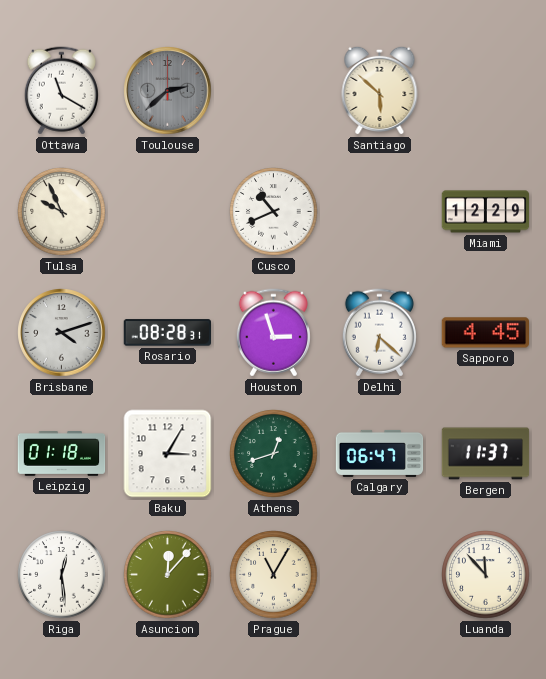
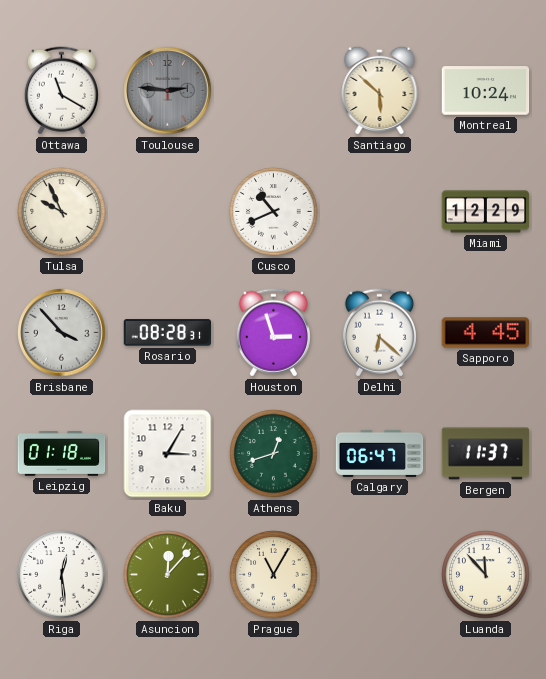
Toulouse: 2:38 -> 2:46 (168, 91)
Montreal: none -> 10:24 (486, 91)
Brisbane: 4:12 -> 3:53 (62, 333)
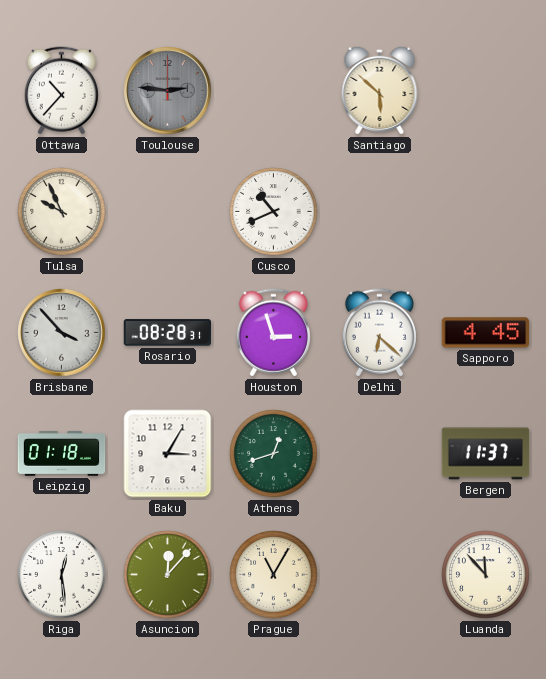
Ottawa: 11:20 -> 10:37 (61, 91)
Montreal: 10:24 -> none (486, 91)
Miami: 12:29 -> none (486, 212)
Calgary: 06:47 -> none (380, 453)
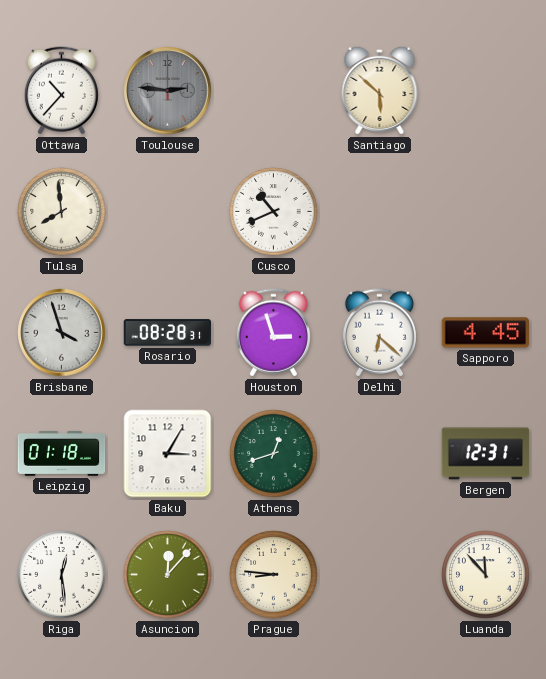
Tulsa: 9:56 -> 7:59 (62, 212)
Brisbane: 3:53 -> 3:57 (62, 333)
Bergen: 11:37 -> 12:31 (486, 454)
Prague: 11:05 -> 8:46 (274, 575)
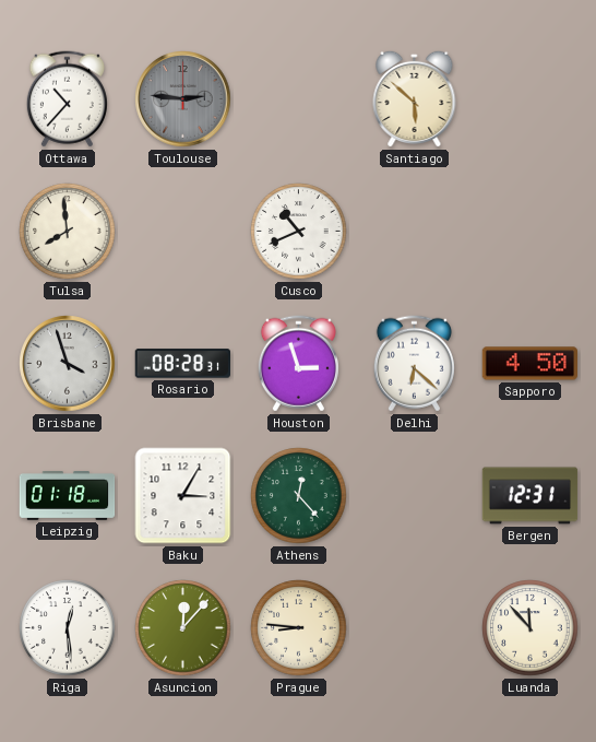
Sapporo: 4:45 -> 4:50 (531, 364)
Athens: 12:42 -> 12:23 (299, 496)
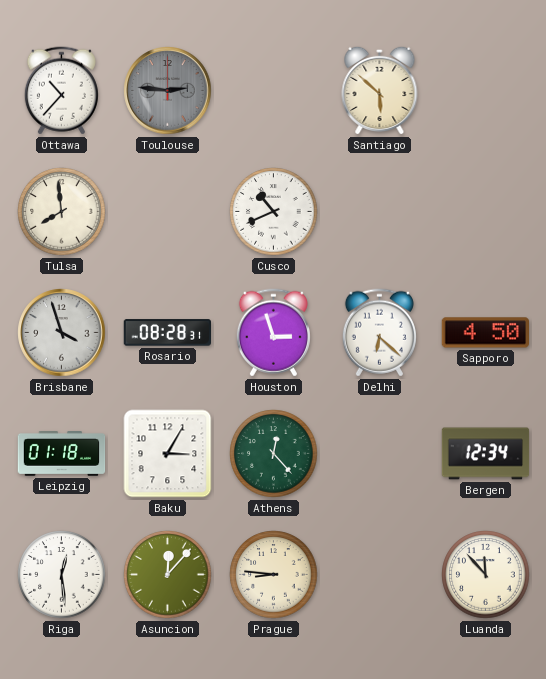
Bergen: 12:31 -> 12:34 (486, 454)
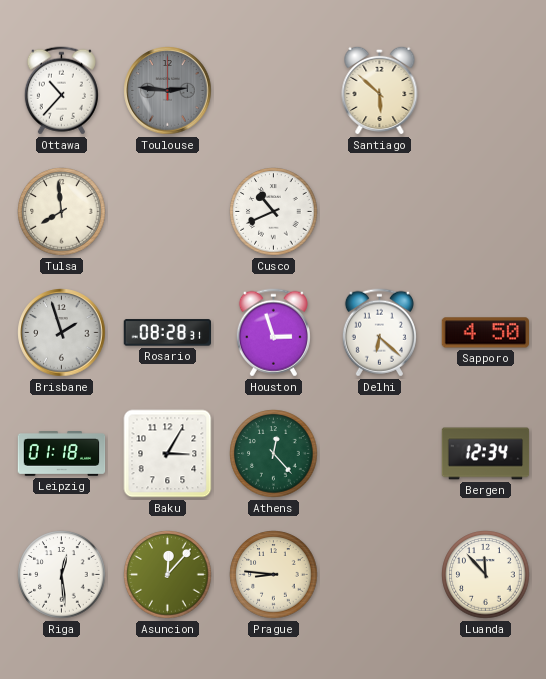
Brisbane: 3:57 -> 1:57 (62, 333)
